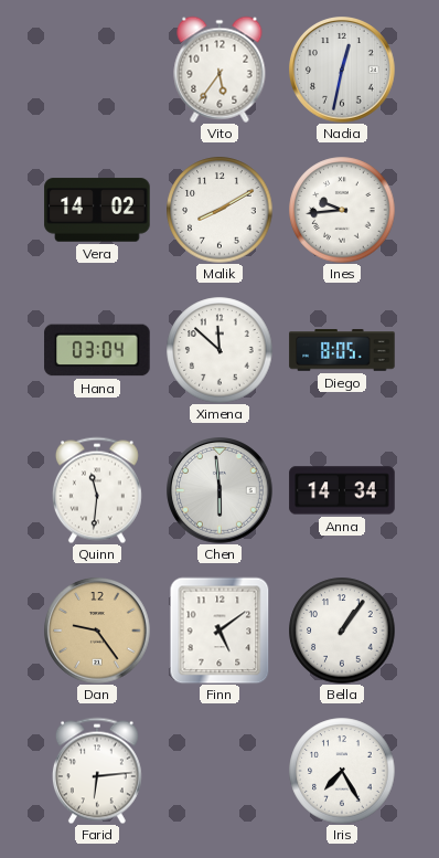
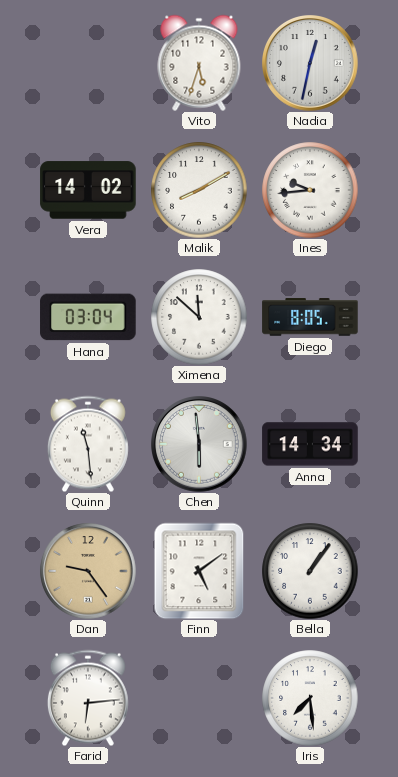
Vito: 5:36 -> 5:33 (199, 63)
Quinn: 11:31 -> 11:29 (88, 444)
Iris: 7:25 -> 7:29 (310, 698)
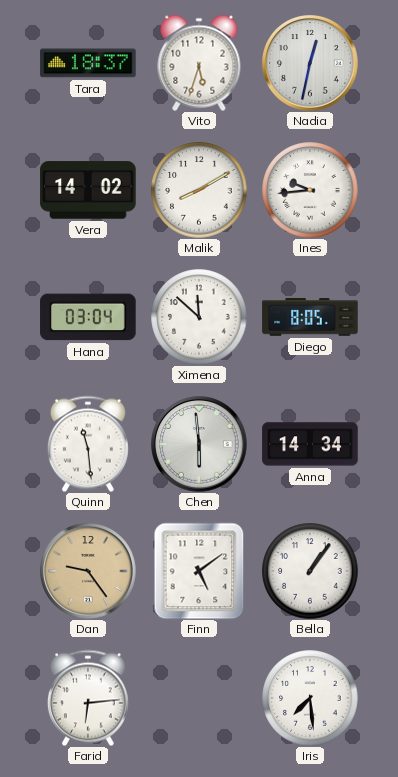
Tara: none -> 18:37 (88, 63)
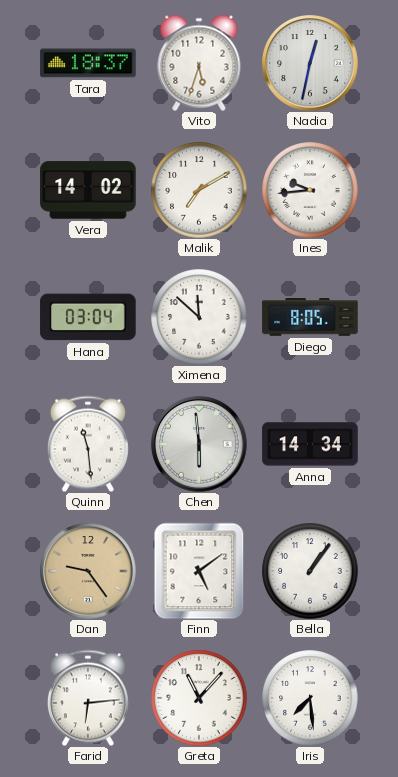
Malik: 8:10 -> 7:10 (199, 190)
Greta: none -> 11:07 (199, 698)
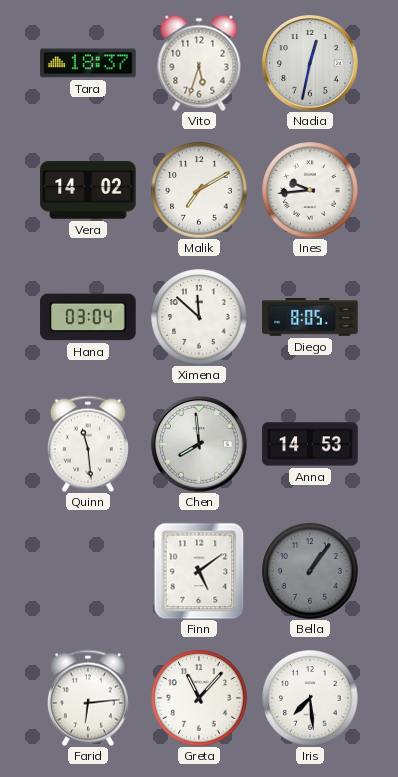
Chen: 5:59 -> 7:59 (199, 444)
Anna: 14:34 -> 14:53 (310, 444)
Dan: 9:24 -> none (88, 571)
Bella dial: white -> grey (310, 571)
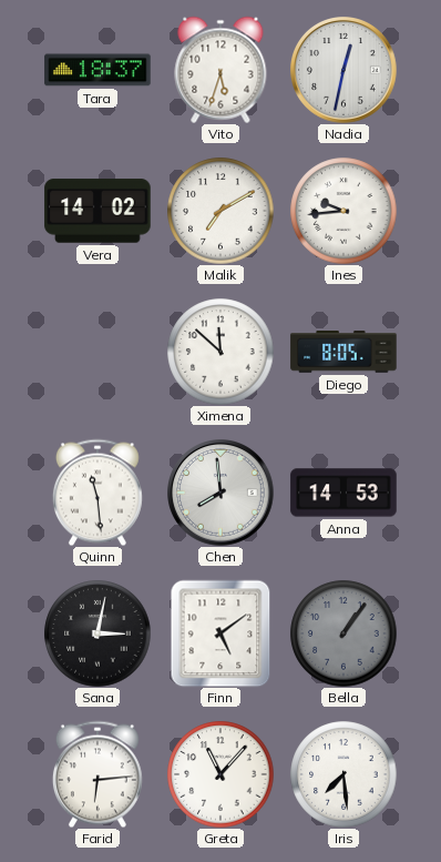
Hana: 03:04 -> none (88, 317)
Sana: none -> 3:02 (98, 633)
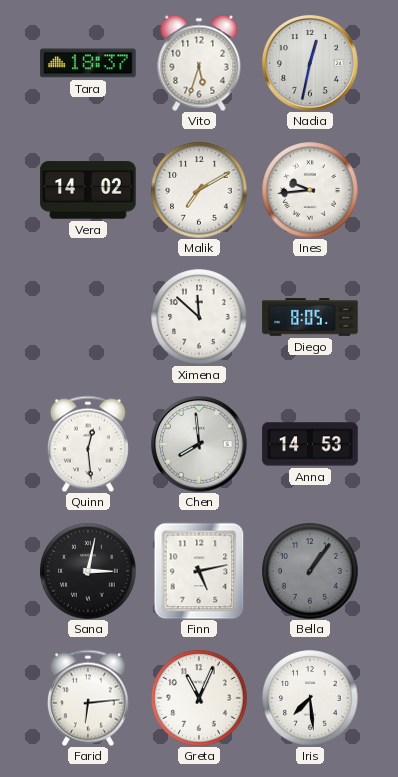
Quinn: 11:29 -> 12:29 (88, 444)
Finn: 5:09 -> 5:13 (199, 571)
Greta: 11:07 -> 11:04 (199, 698)
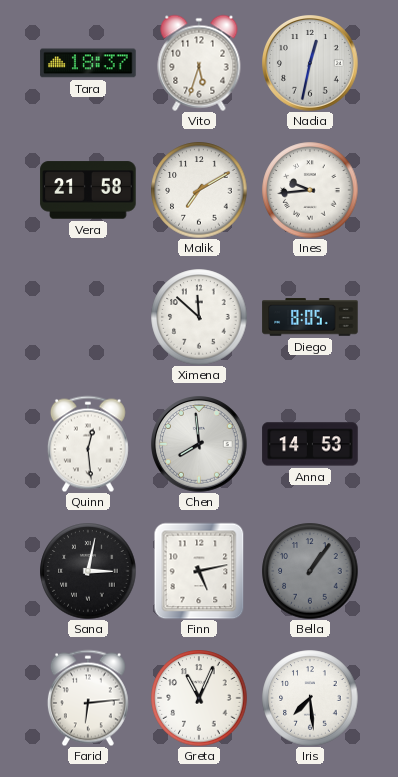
Vera: 14:02 -> 21:58 (88, 190)
